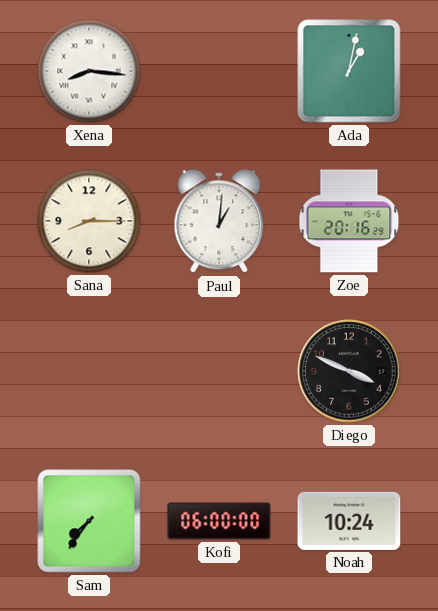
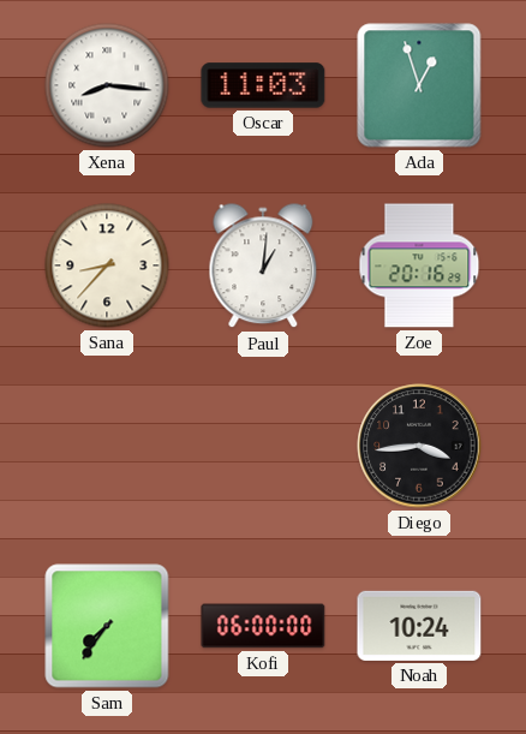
Oscar: none -> 11:03 (263, 85)
Ada: 1:02 -> 12:57 (419, 85)
Sana: 8:15 -> 8:37 (107, 265)
Diego: 3:49 -> 3:44 (419, 446)
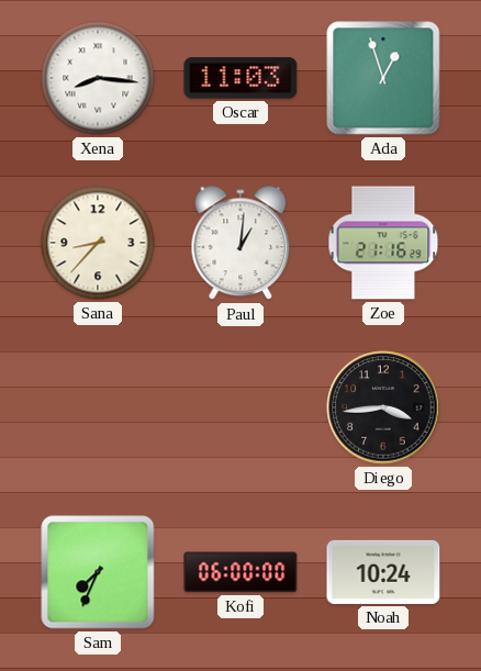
Zoe: 20:16 -> 21:16 (383, 243)
Sam: 7:36 -> 7:34 (98, 572)
